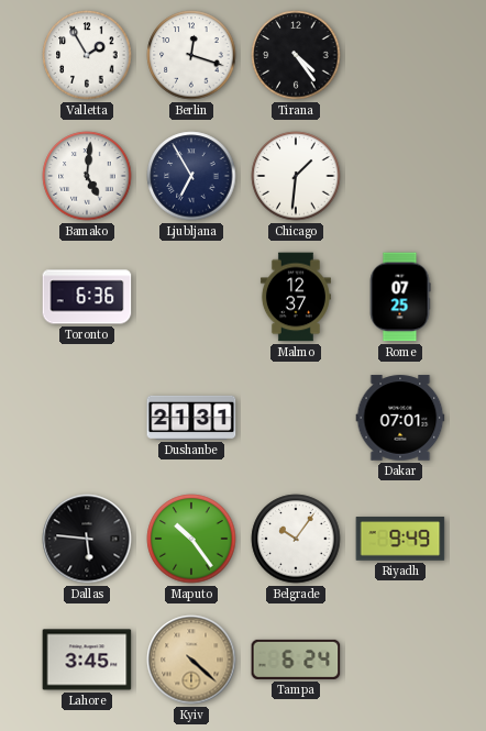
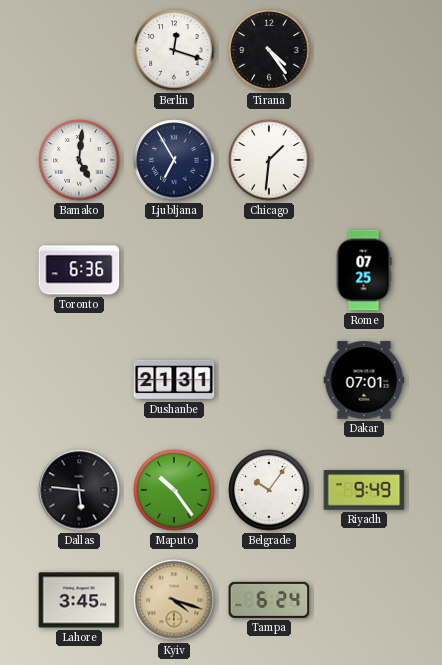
Valletta: 1:55 -> none (87, 55)
Malmo: 12:37 -> none (296, 297)
Kyiv: 4:22 -> 4:18 (174, 600)
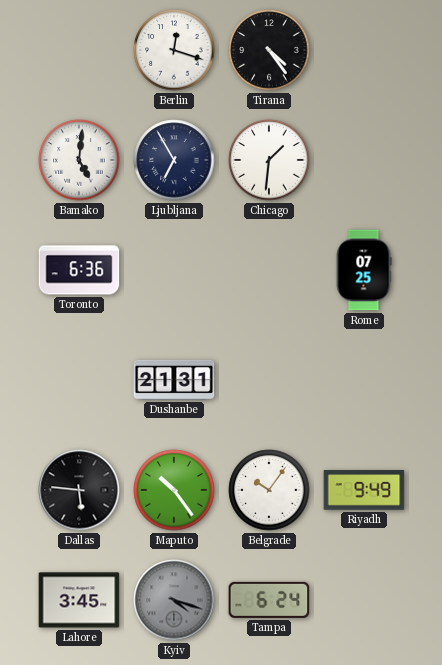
Dakar: 07:01 -> none (364, 380)
Kyiv dial: champagne -> grey (174, 600)
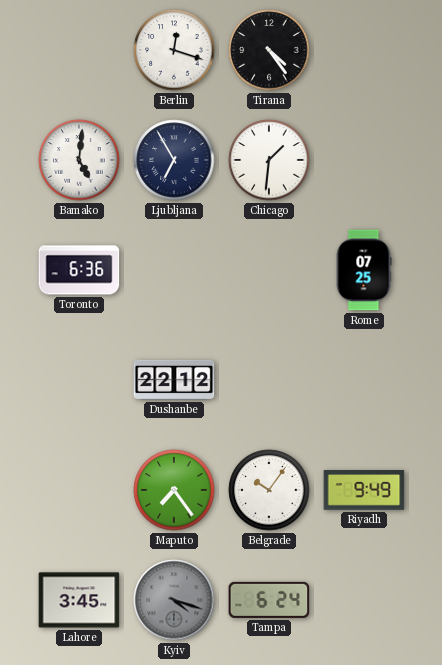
Dushanbe: 21:31 -> 22:12 (174, 380)
Dallas: 5:46 -> none (79, 490)
Maputo: 10:24 -> 7:24 (174, 490)
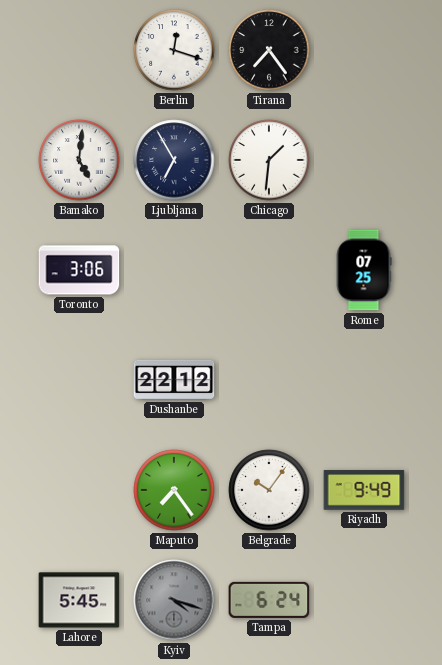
Tirana: 4:24 -> 7:24 (269, 50)
Toronto: 6:36 -> 3:06 (79, 270)
Lahore: 3:45 -> 5:45 (79, 600)
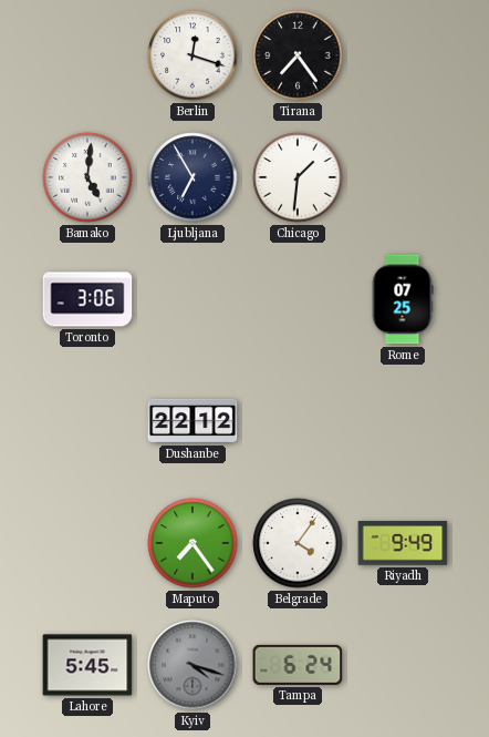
Belgrade: 10:06 -> 4:06 (298, 543)
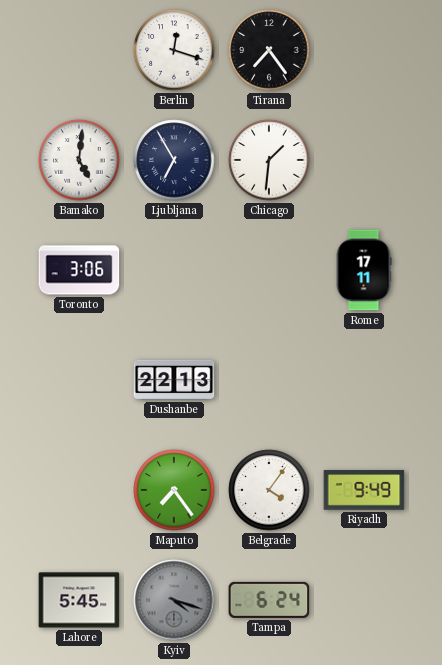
Rome: 07:25 -> 17:11 (364, 270)
Dushanbe: 22:12 -> 22:13 (174, 380)
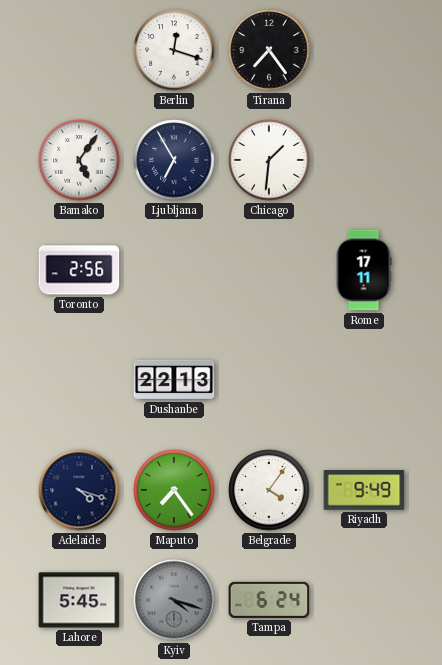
Bamako: 5:01 -> 5:06 (79, 160)
Toronto: 3:06 -> 2:56 (79, 270)
Adelaide: none -> 4:18 (79, 490)
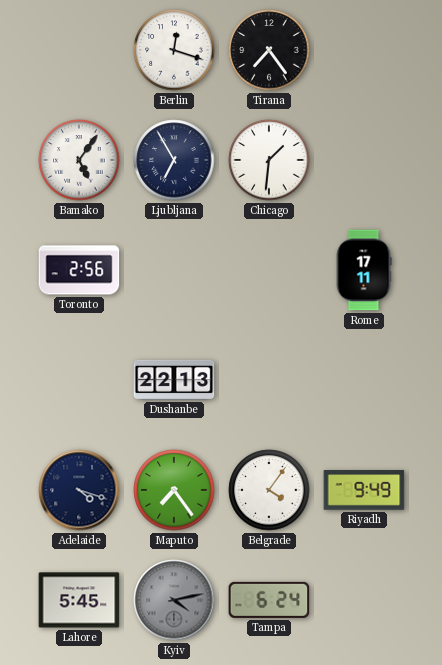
Kyiv: 4:18 -> 4:13 (174, 600)
